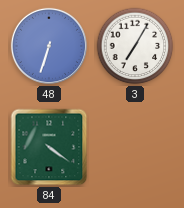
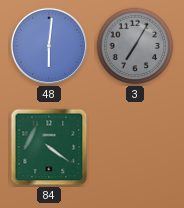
48: 6:33 -> 6:01 (49, 46)
3 dial: white -> grey (135, 46)
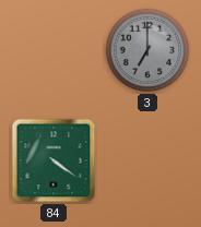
48: 6:01 -> none (49, 46)
3: 7:05 -> 7:00 (147, 50)
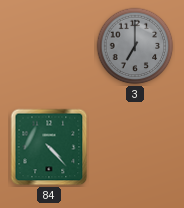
84: 4:21 -> 4:23 (49, 147)
